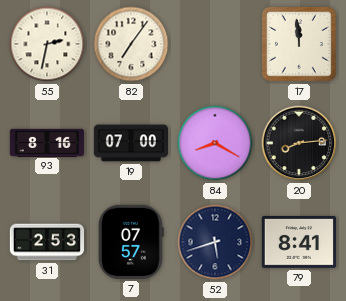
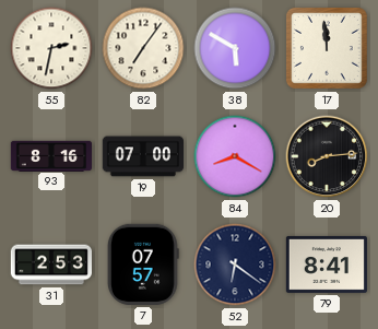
38: none -> 5:50 (235, 48)
52: 5:42 -> 6:21 (235, 265)
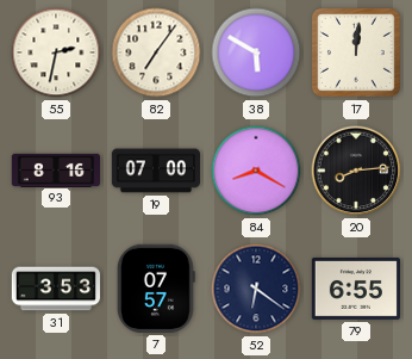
17: 11:59 -> 12:01 (356, 52)
31: 2:53 -> 3:53 (55, 289)
79: 8:41 -> 6:55 (356, 289)
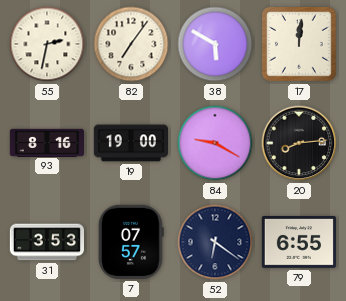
19: 07:00 -> 19:00 (130, 143)
84: 8:20 -> 9:20 (215, 143)
